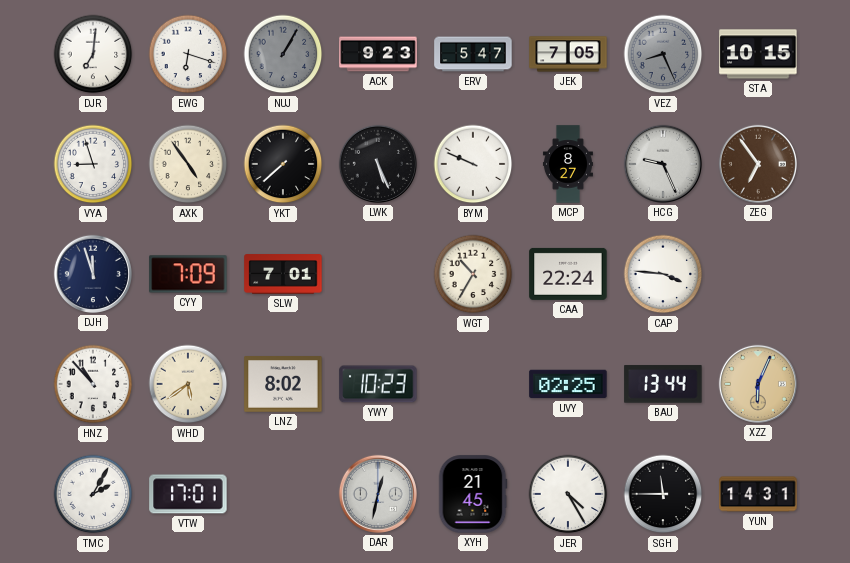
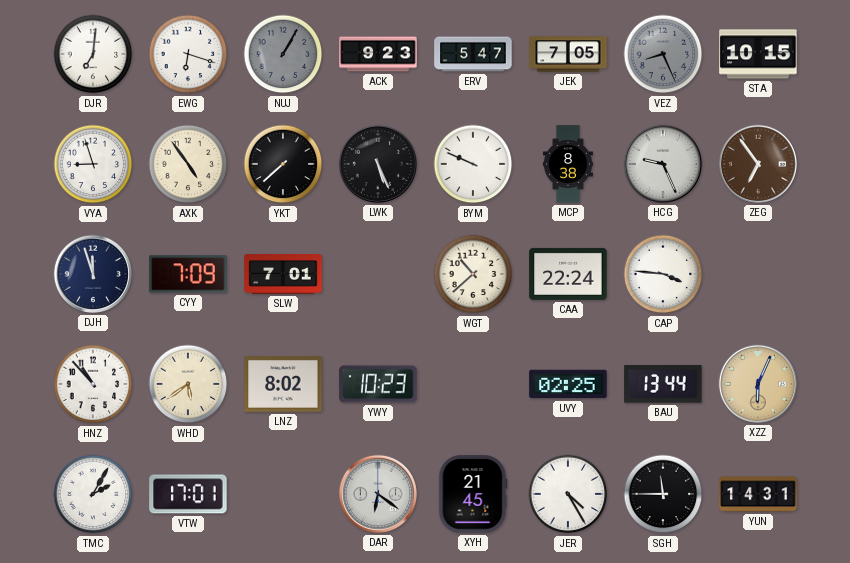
MCP: 8:27 -> 8:38 (568, 164)
WGT: 10:35 -> 10:38 (473, 274)
DAR: 12:32 -> 6:21 (378, 494)
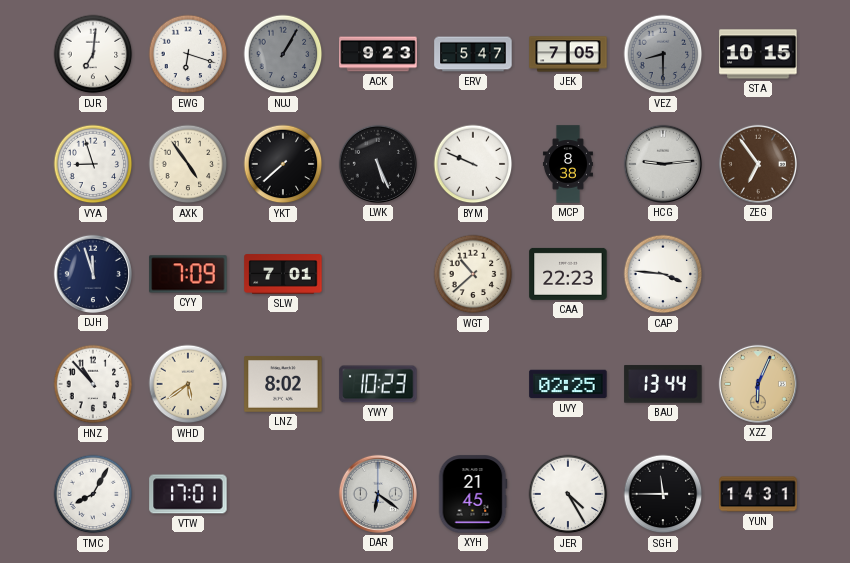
VEZ: 8:26 -> 8:30 (663, 54)
HCG: 9:26 -> 9:14 (663, 164)
CAA: 22:24 -> 22:23 (568, 274)
TMC: 2:05 -> 8:05 (93, 494)
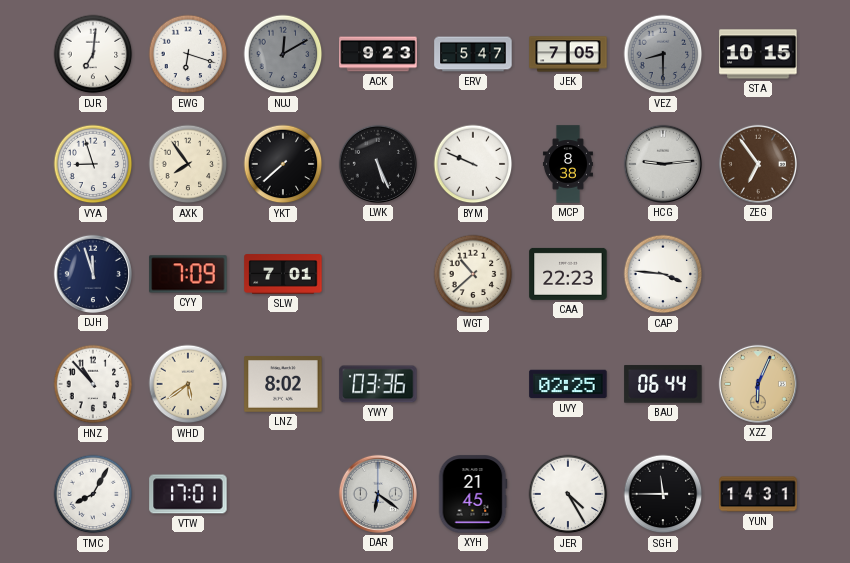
NUJ: 1:05 -> 12:10 (283, 54)
AXK: 4:54 -> 7:54 (188, 164)
YWY: 10:23 -> 03:36 (378, 384)
BAU: 13:44 -> 06:44 (663, 384)
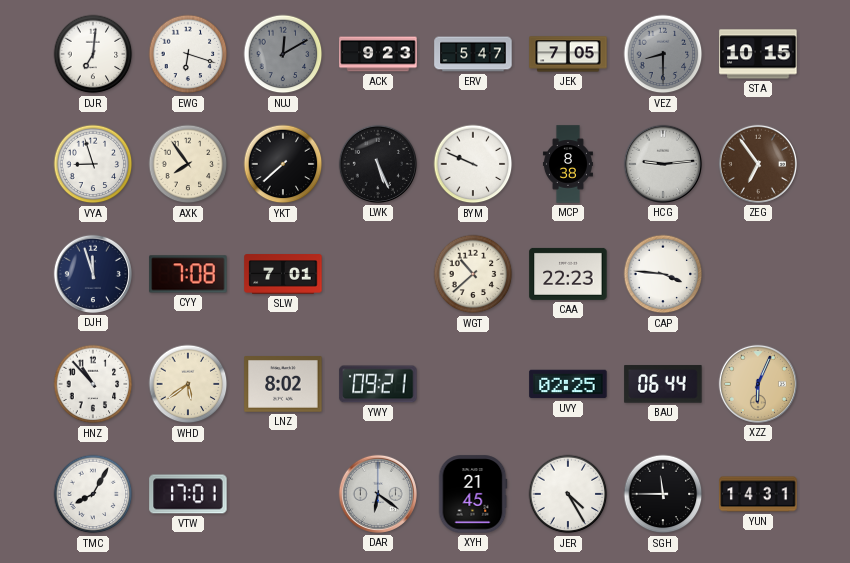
CYY: 7:09 -> 7:08 (188, 274)
YWY: 03:36 -> 09:21 (378, 384)
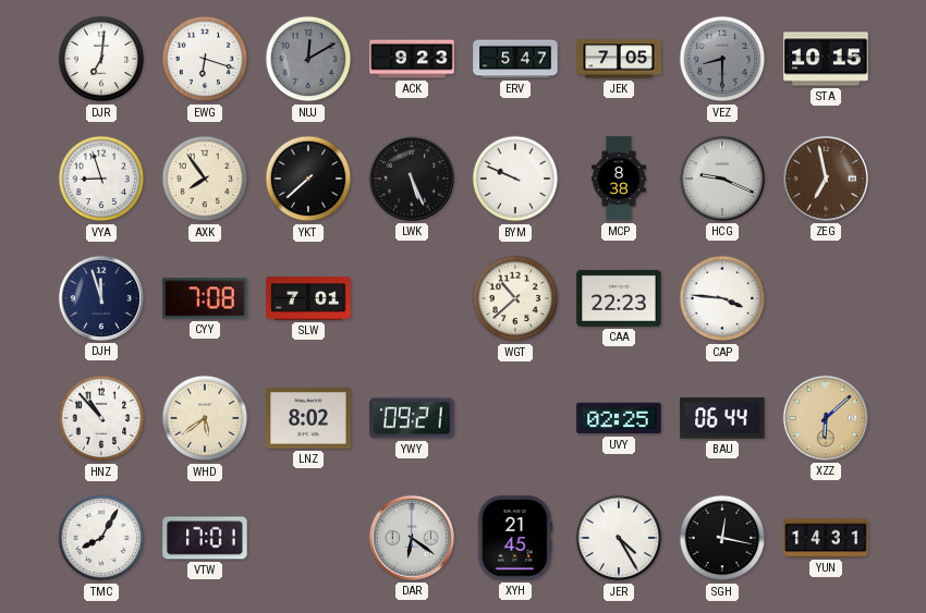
HCG: 9:14 -> 9:19 (722, 179)
ZEG: 6:54 -> 6:58 (826, 179)
XZZ: 6:04 -> 6:08 (826, 418)
SGH: 11:45 -> 12:17 (722, 538)
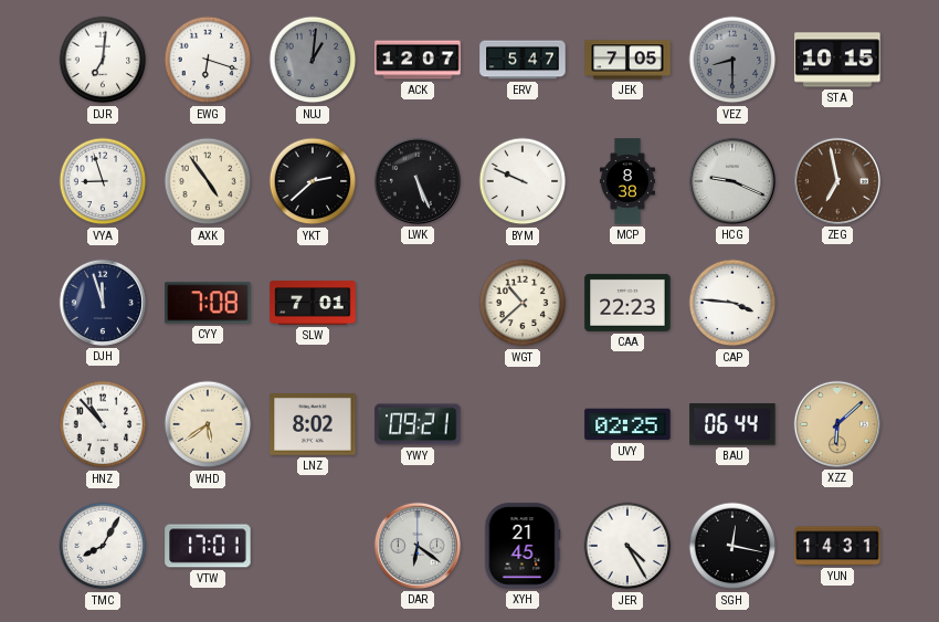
NUJ: 12:10 -> 1:01 (313, 60)
ACK: 9:23 -> 12:07 (418, 60)
AXK: 7:54 -> 4:54 (208, 181)
YKT: 7:38 -> 2:38 (313, 181)
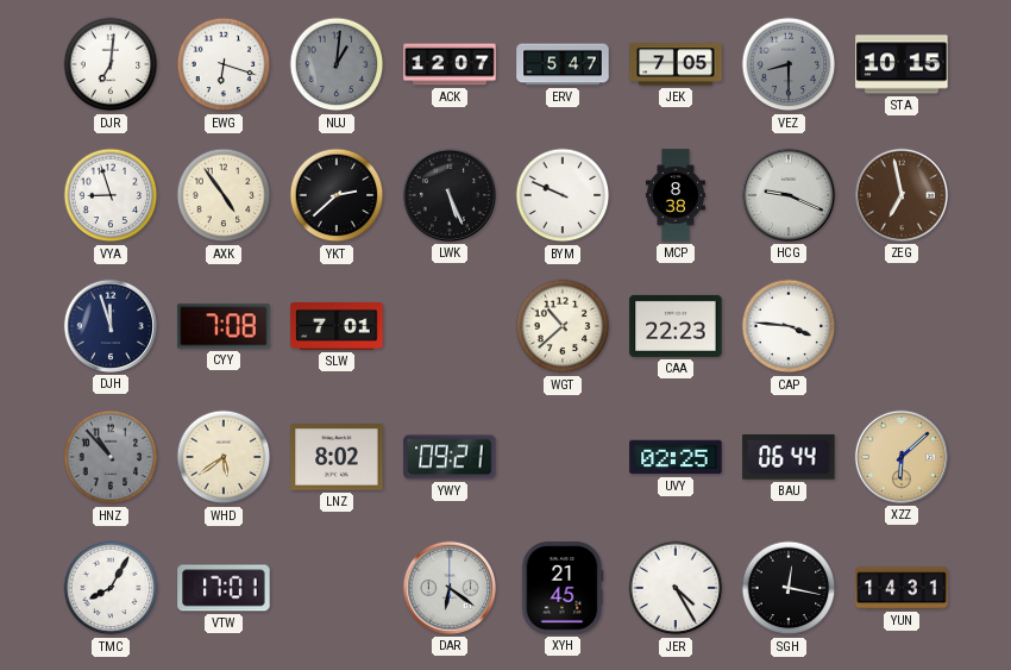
HNZ dial: white -> grey (111, 457)
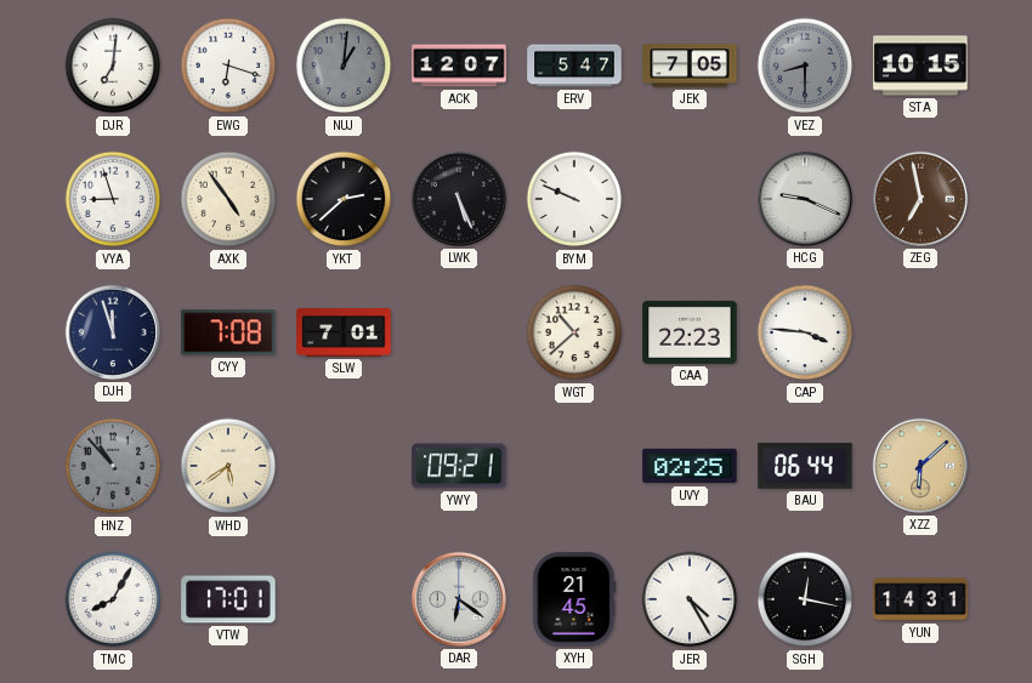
MCP: 8:38 -> none (676, 195)
LNZ: 8:02 -> none (337, 457)
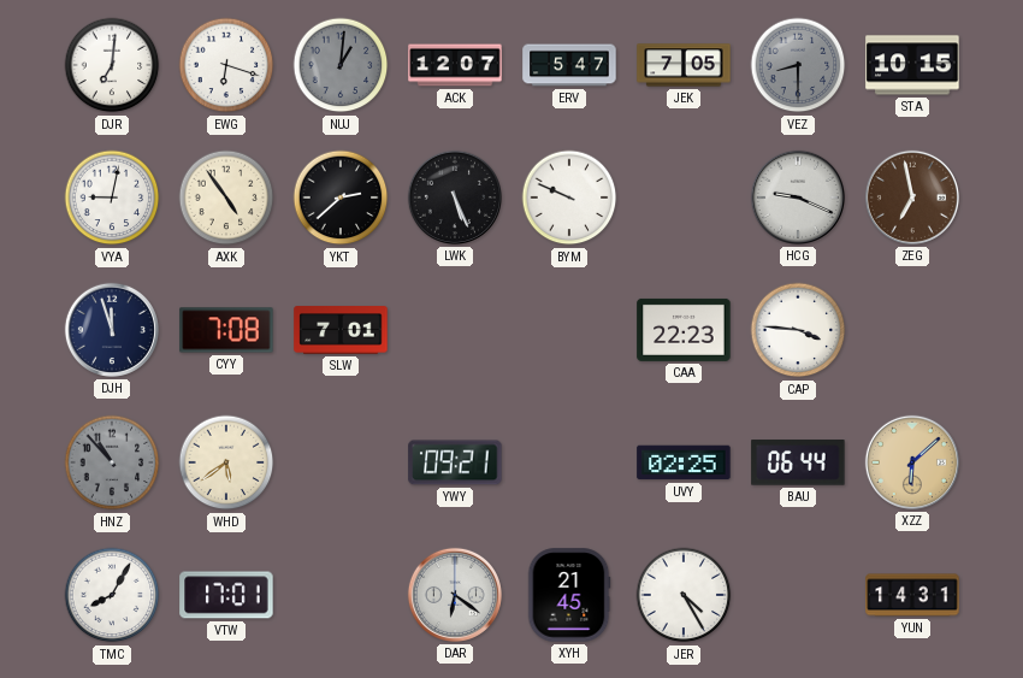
VYA: 8:57 -> 9:02 (112, 197)
WGT: 10:38 -> none (574, 332)
SGH: 12:17 -> none (805, 599)
